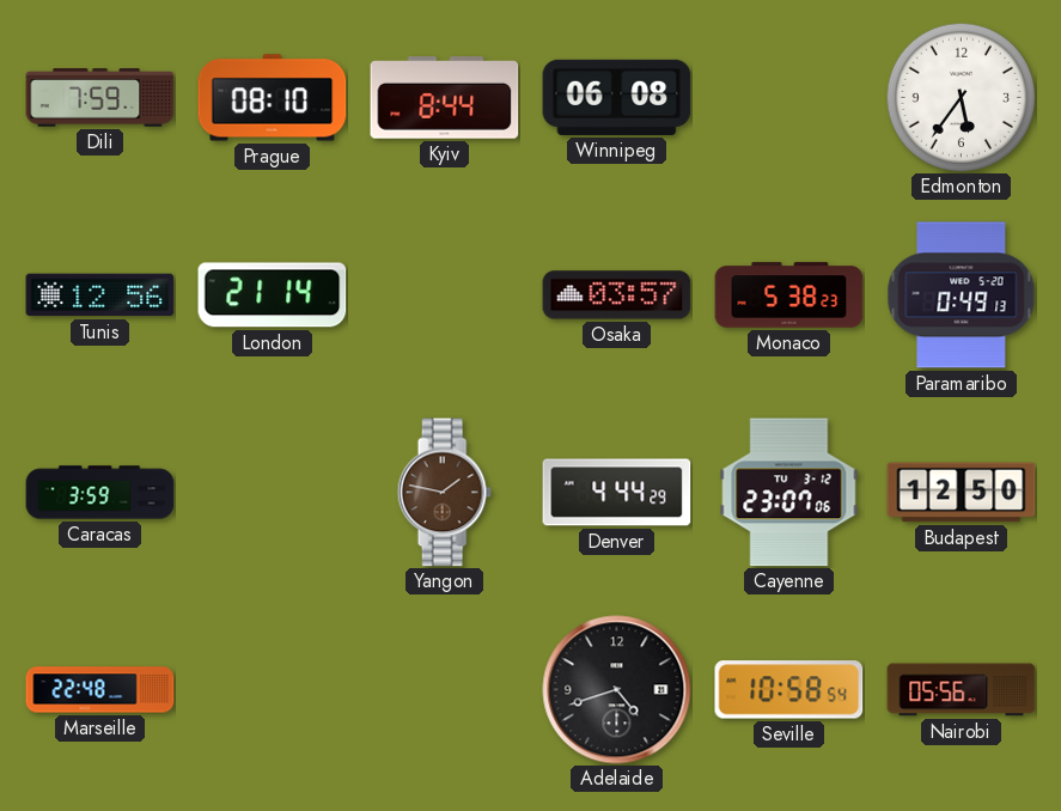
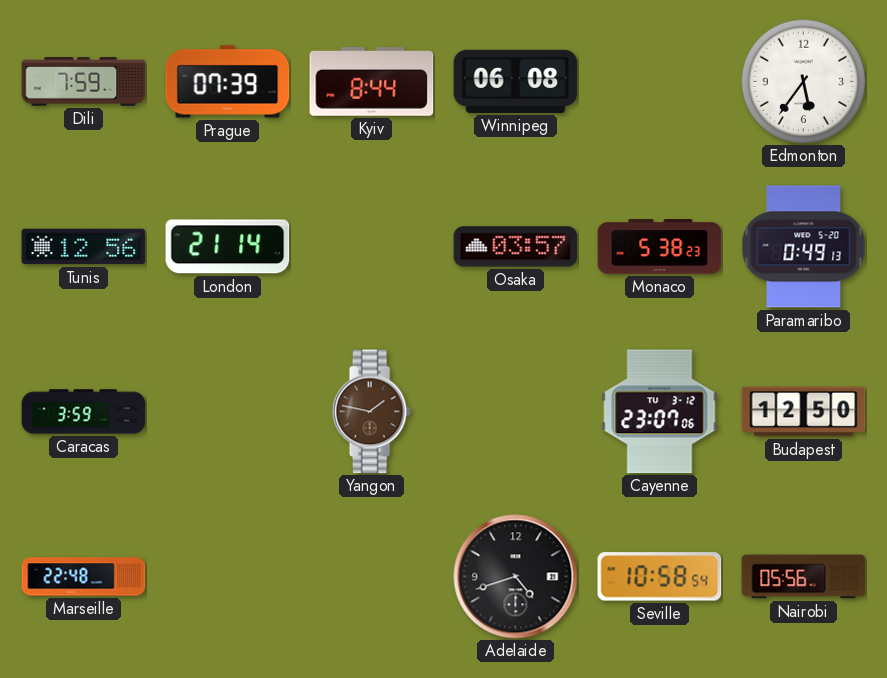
Prague: 08:10 -> 07:39 (228, 82)
Denver: 4:44 -> none (617, 493)
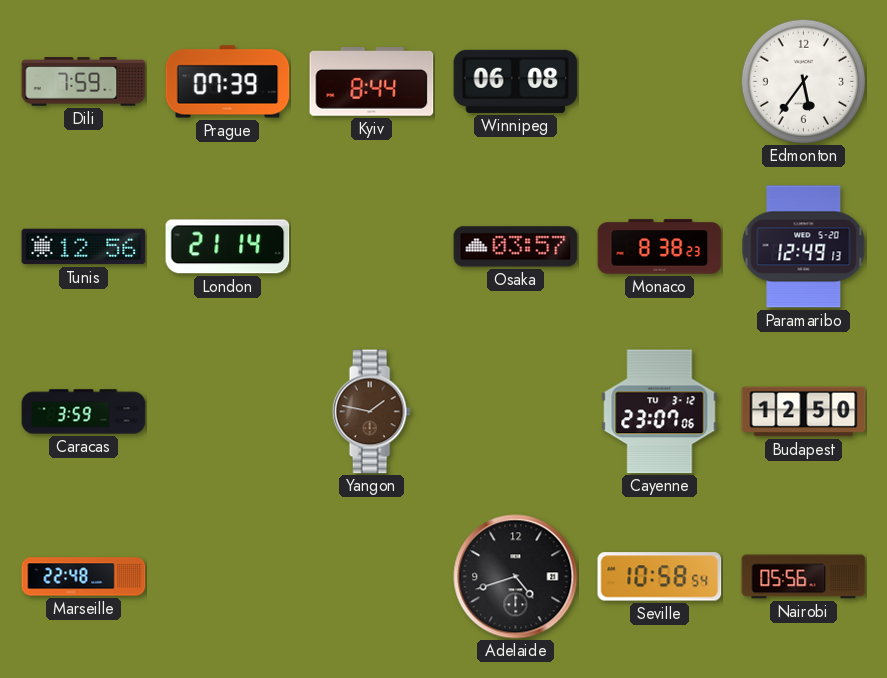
Monaco: 5:38 -> 8:38 (660, 247)
Paramaribo: 0:49 -> 12:49 (804, 247)
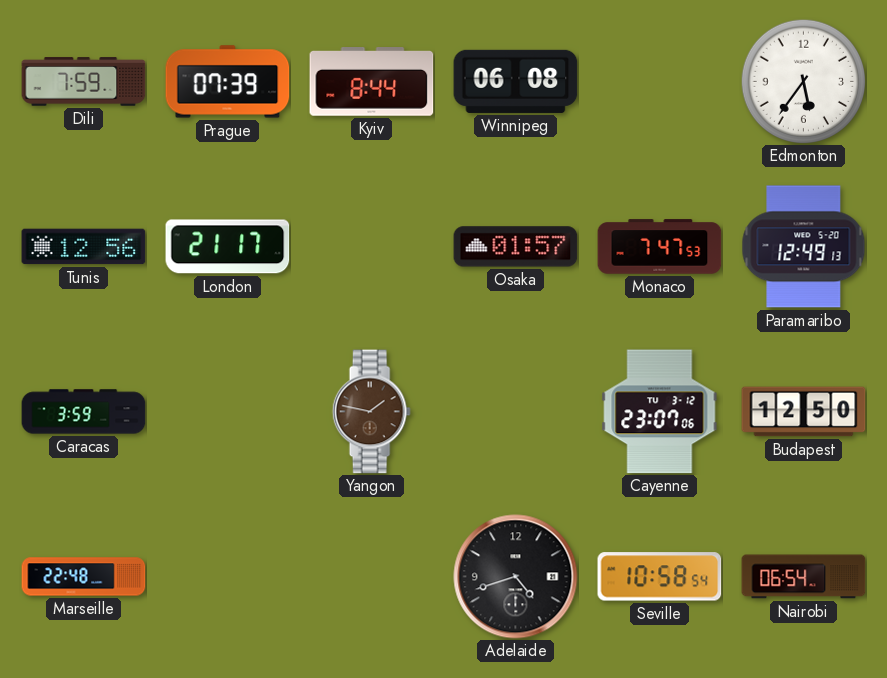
London: 21:14 -> 21:17 (228, 247)
Osaka: 03:57 -> 01:57 (516, 247)
Monaco: 8:38 -> 7:47 (660, 247)
Nairobi: 05:56 -> 06:54 (804, 577)
